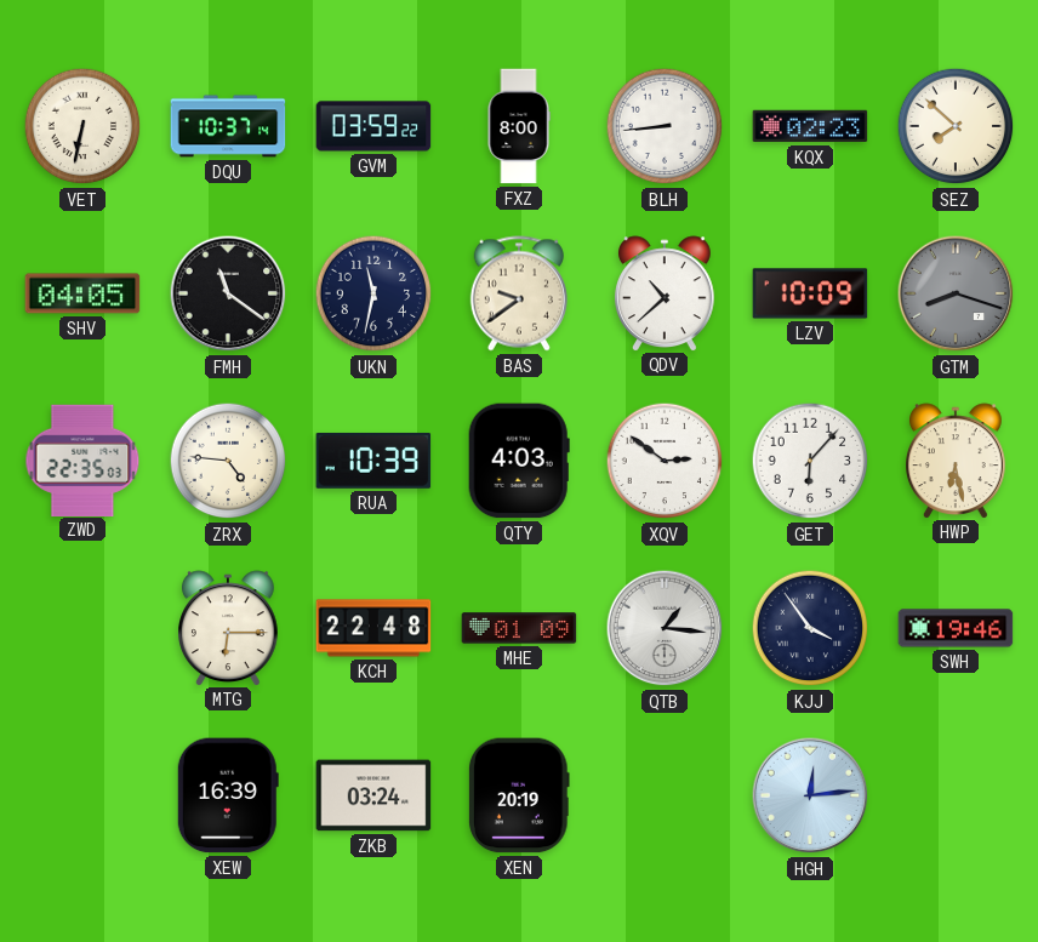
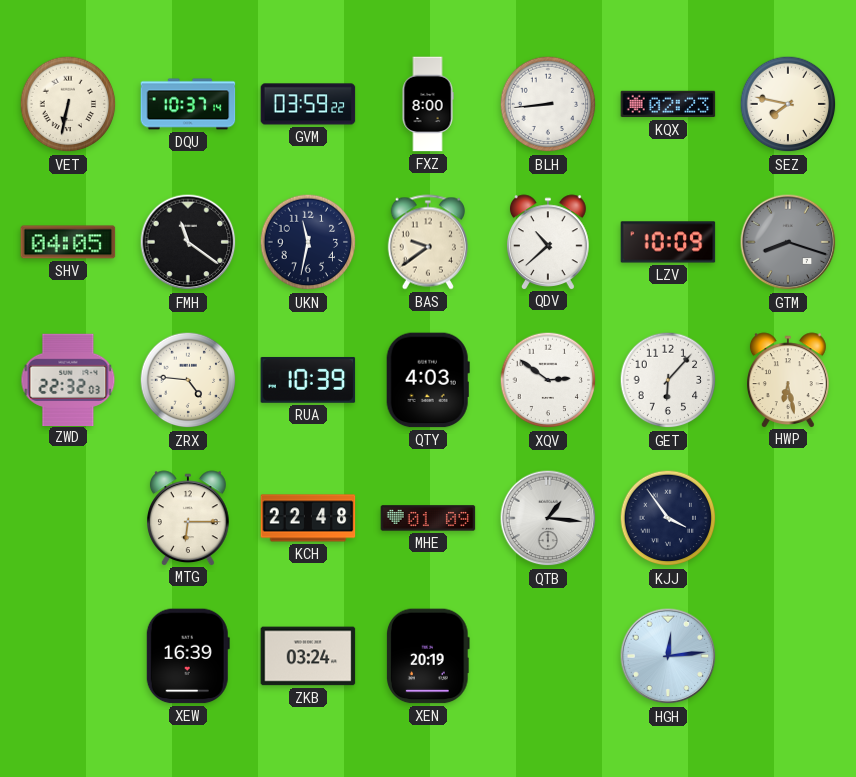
SEZ: 7:52 -> 7:47 (788, 104)
ZWD: 22:35 -> 22:32 (68, 379)
SWH: 19:46 -> none (956, 628)
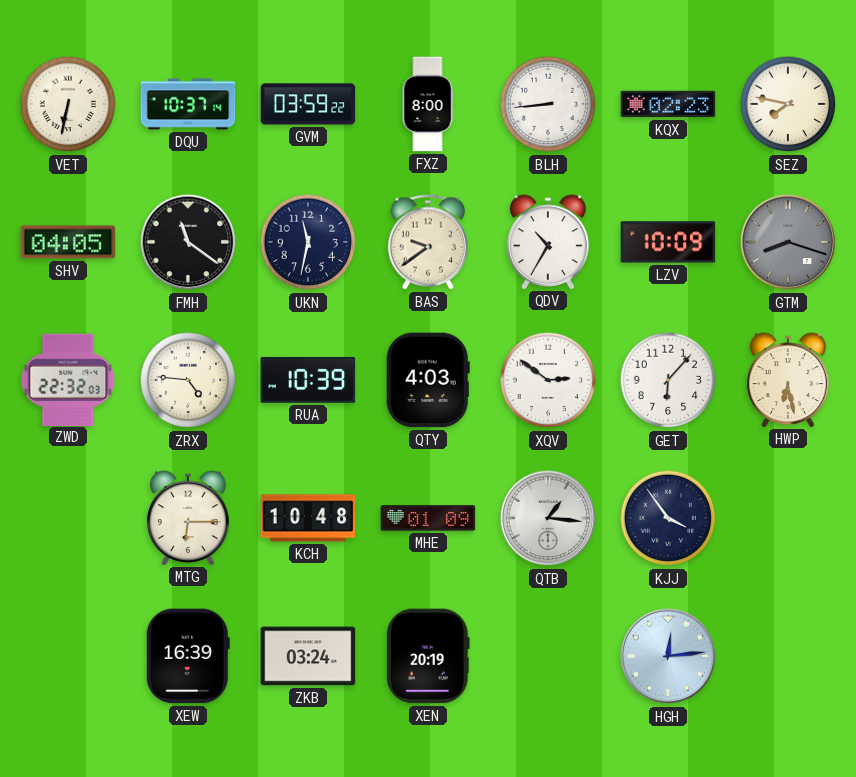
QDV: 10:38 -> 10:35 (549, 242)
KCH: 22:48 -> 10:48 (308, 518)
